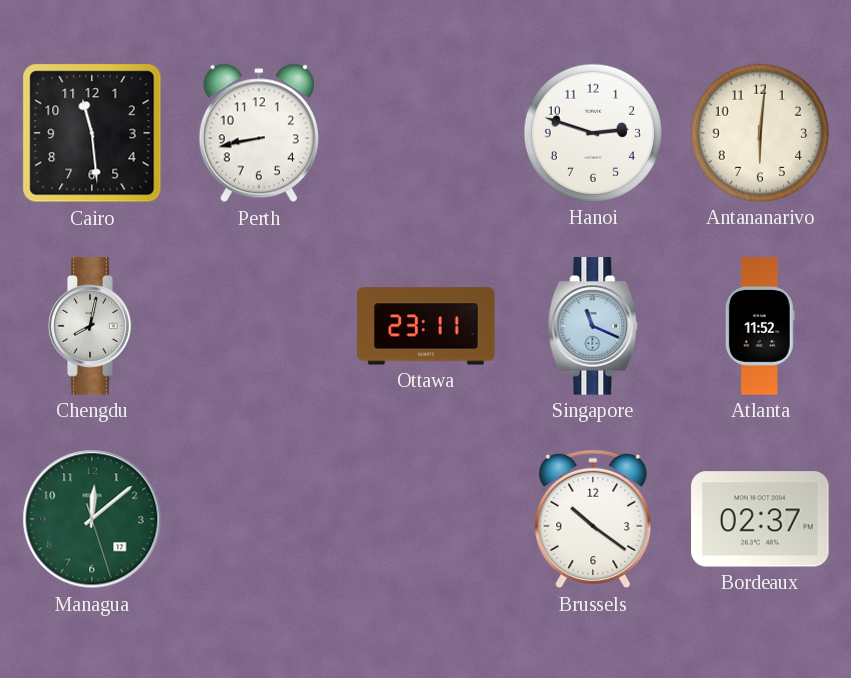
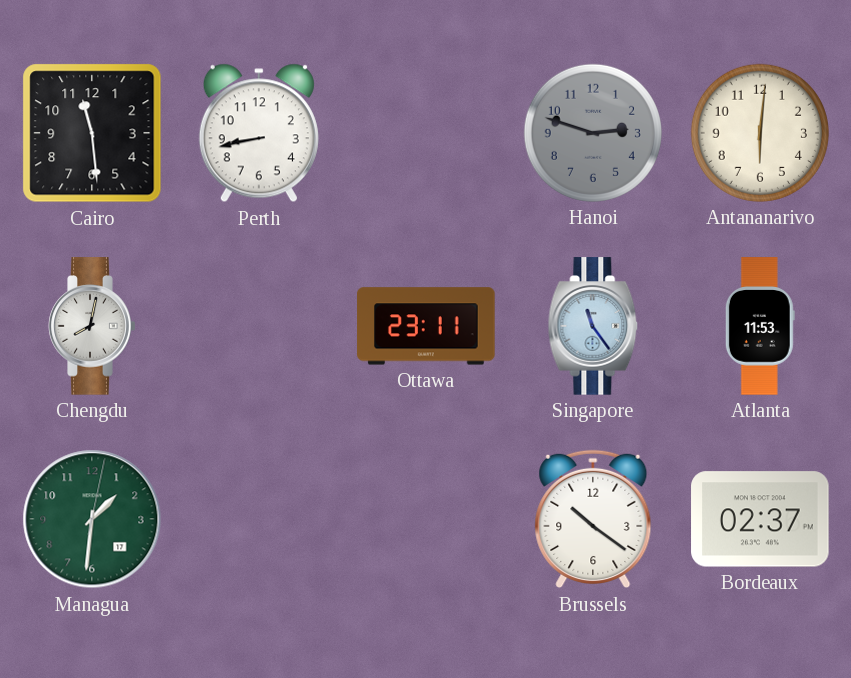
Hanoi dial: white -> grey (593, 133)
Singapore: 11:19 -> 11:24 (593, 326)
Atlanta: 11:52 -> 11:53 (760, 326)
Managua: 12:08 -> 1:31 (92, 519)
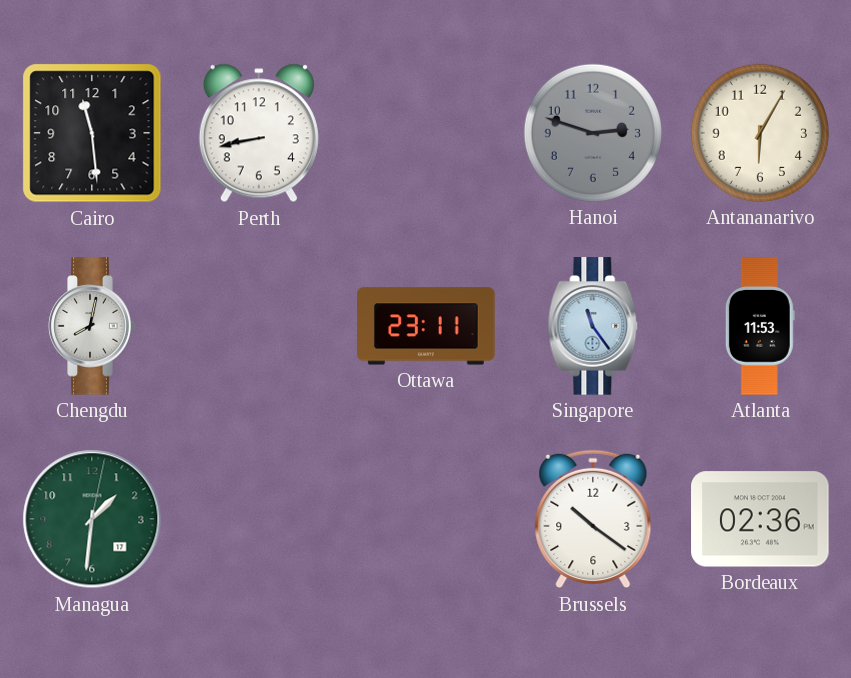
Antananarivo: 6:01 -> 6:05 (760, 133)
Bordeaux: 02:37 -> 02:36 (760, 519)
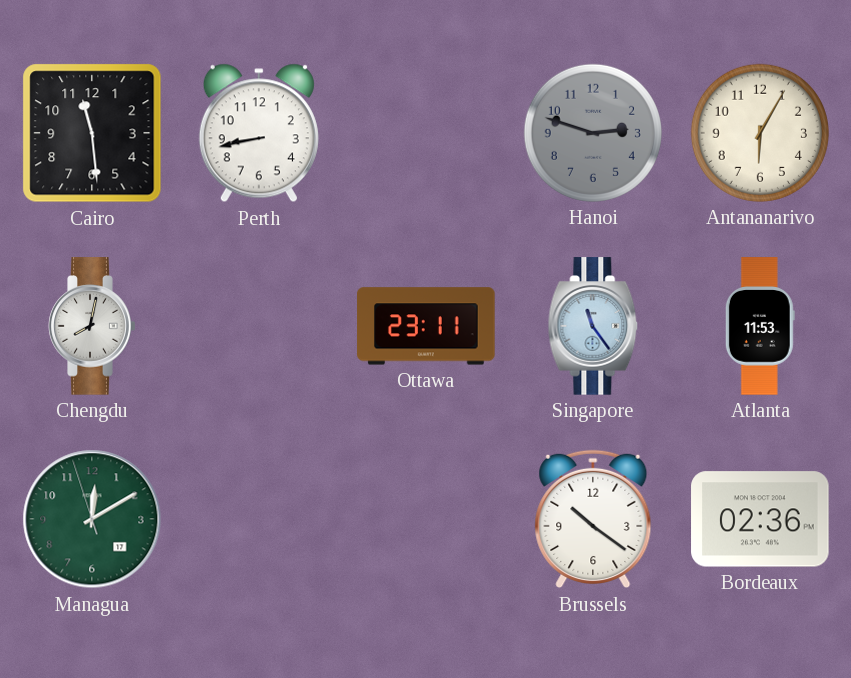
Managua: 1:31 -> 12:09 (92, 519)
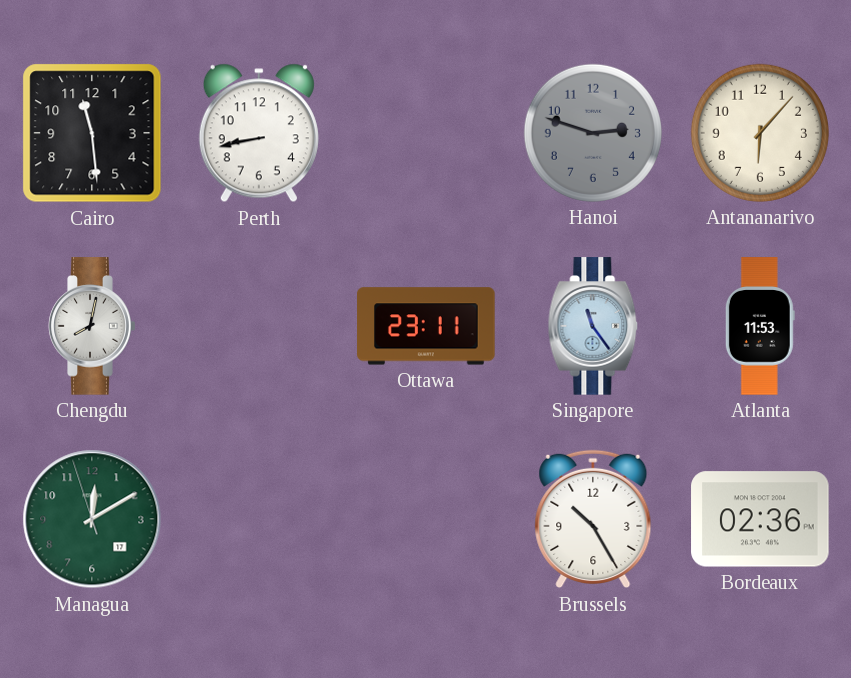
Antananarivo: 6:05 -> 6:07 (760, 133)
Brussels: 10:21 -> 10:25 (593, 519)
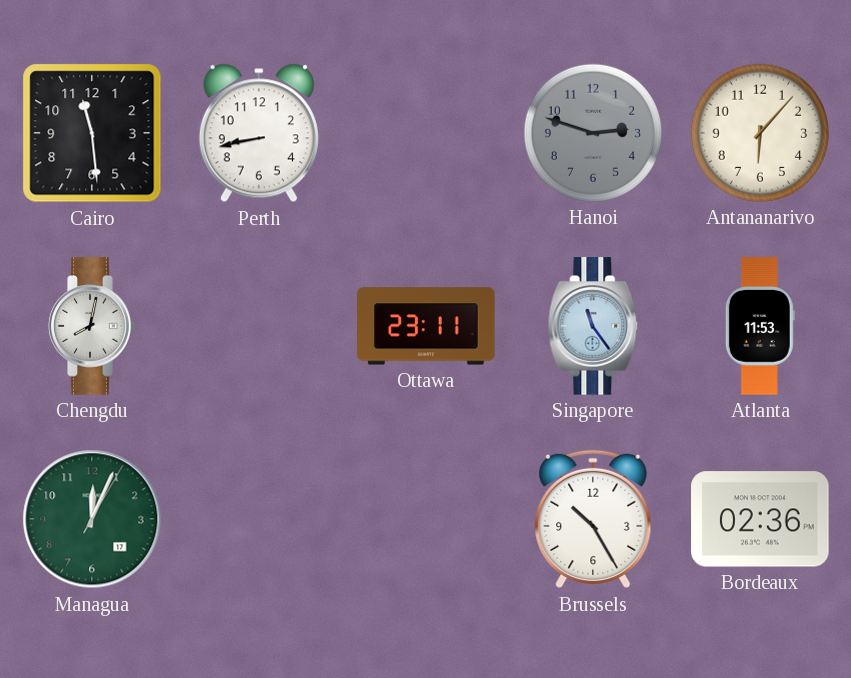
Managua: 12:09 -> 12:04 (92, 519)
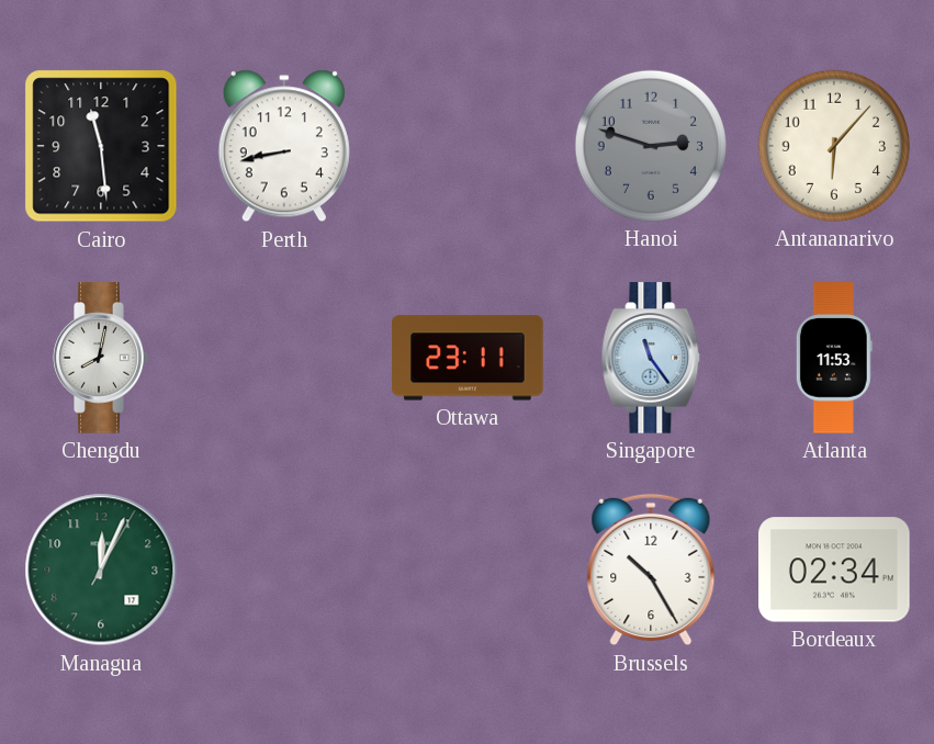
Bordeaux: 02:36 -> 02:34 (834, 570)
